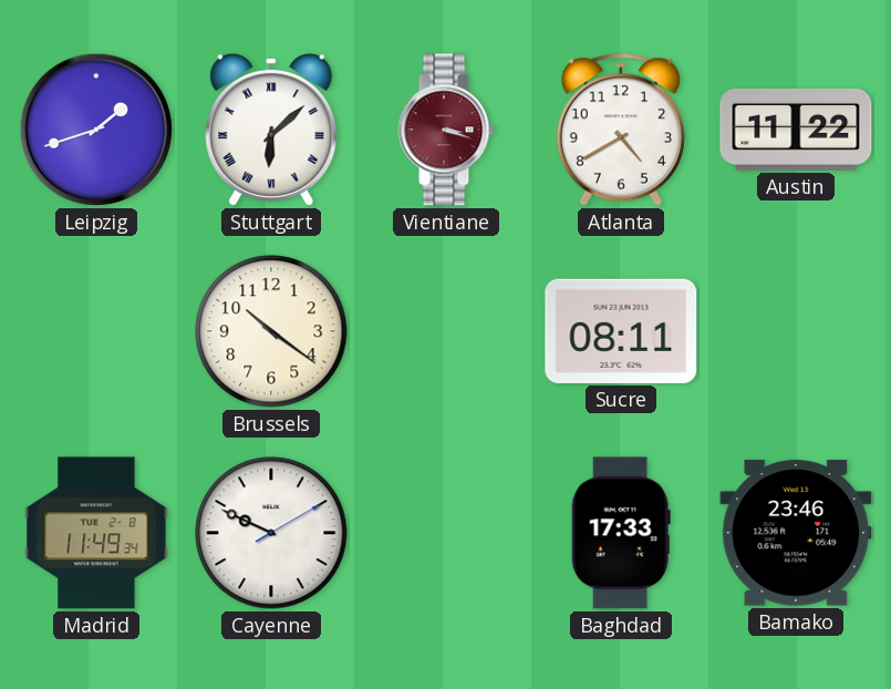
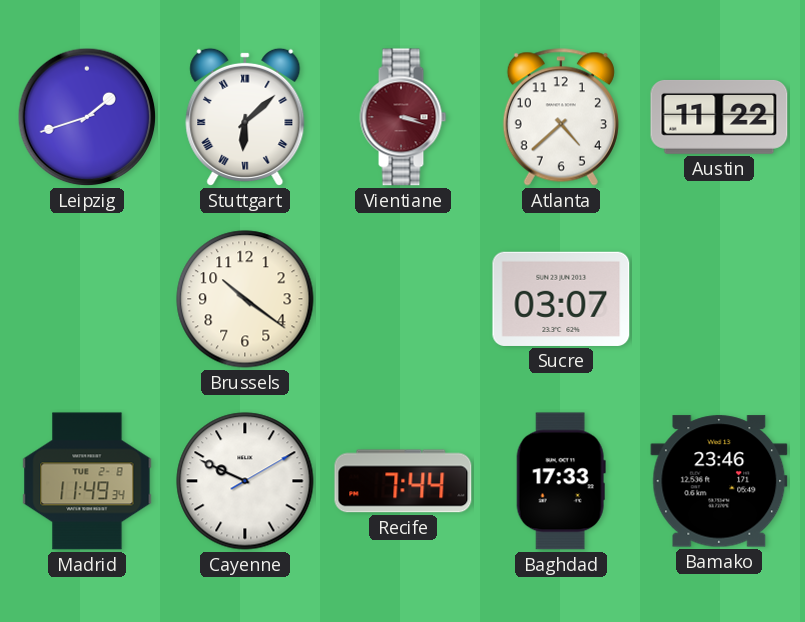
Atlanta: 4:40 -> 4:38 (561, 117)
Sucre: 08:11 -> 03:07 (561, 299)
Recife: none -> 7:44 (403, 481)
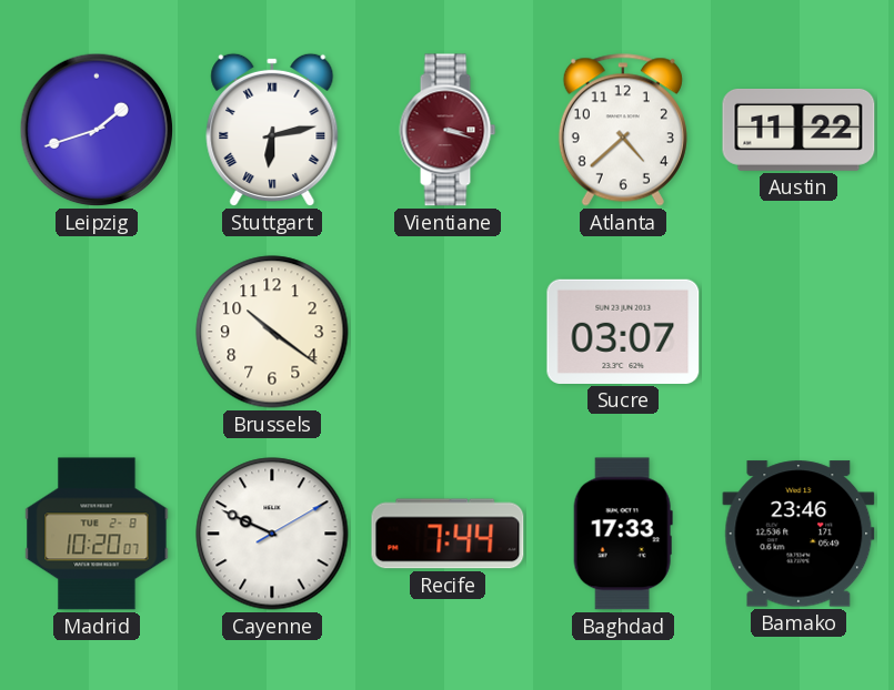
Stuttgart: 6:08 -> 6:13 (272, 130)
Madrid: 11:49 -> 10:20 (97, 534)
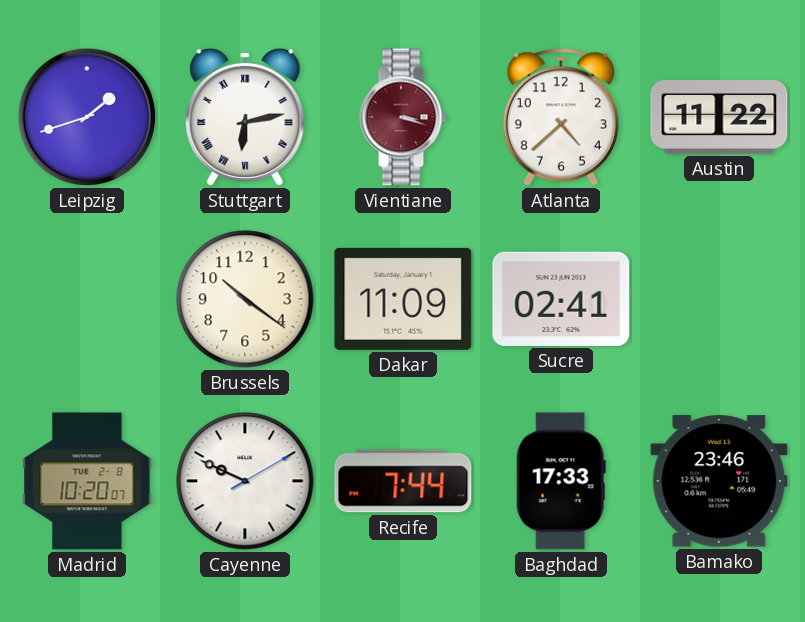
Dakar: none -> 11:09 (403, 299)
Sucre: 03:07 -> 02:41 (561, 299)
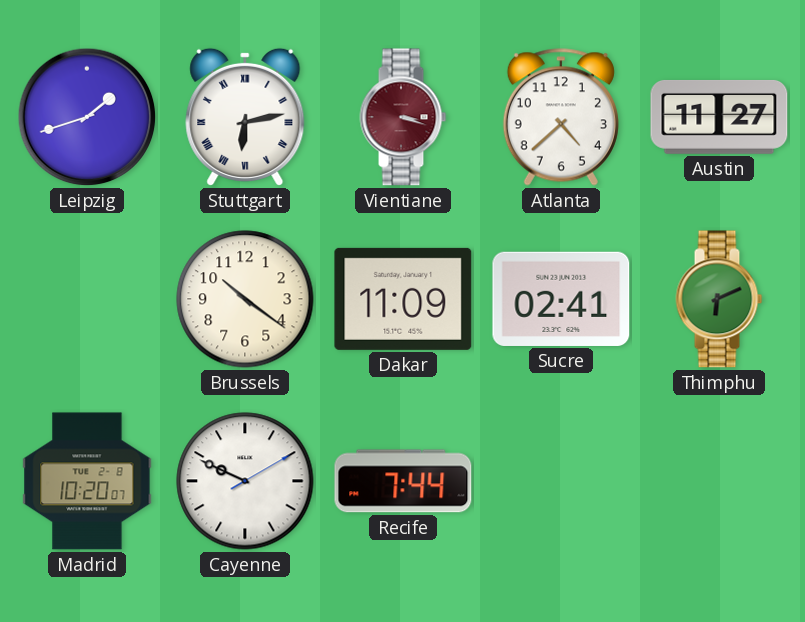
Austin: 11:22 -> 11:27 (719, 117)
Thimphu: none -> 6:11 (719, 299)
Baghdad: 17:33 -> none (561, 481)
Bamako: 23:46 -> none (719, 481)
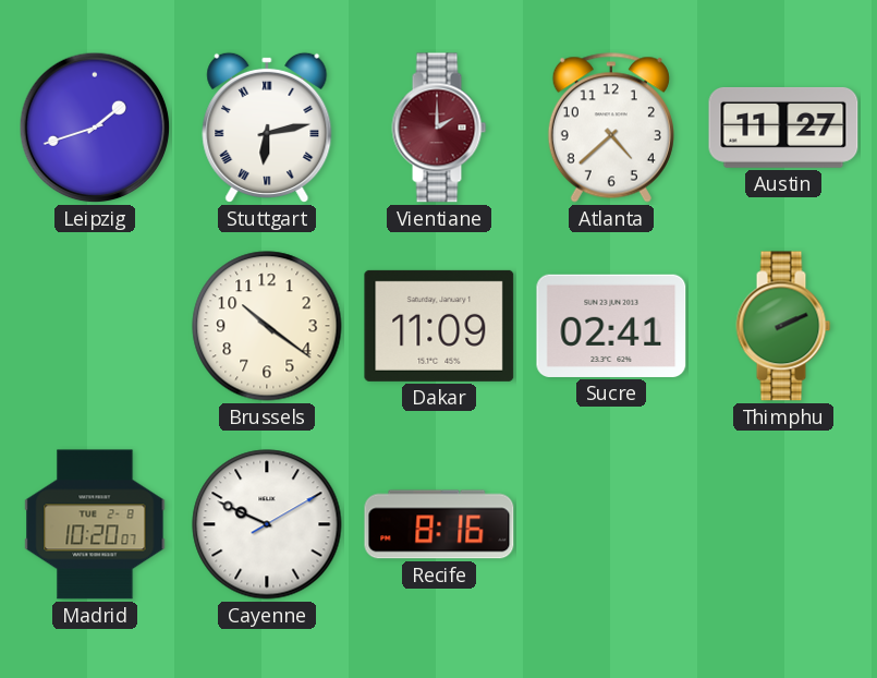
Vientiane: 3:18 -> 2:00 (439, 128)
Thimphu: 6:11 -> 2:11 (783, 326)
Recife: 7:44 -> 8:16 (439, 524)
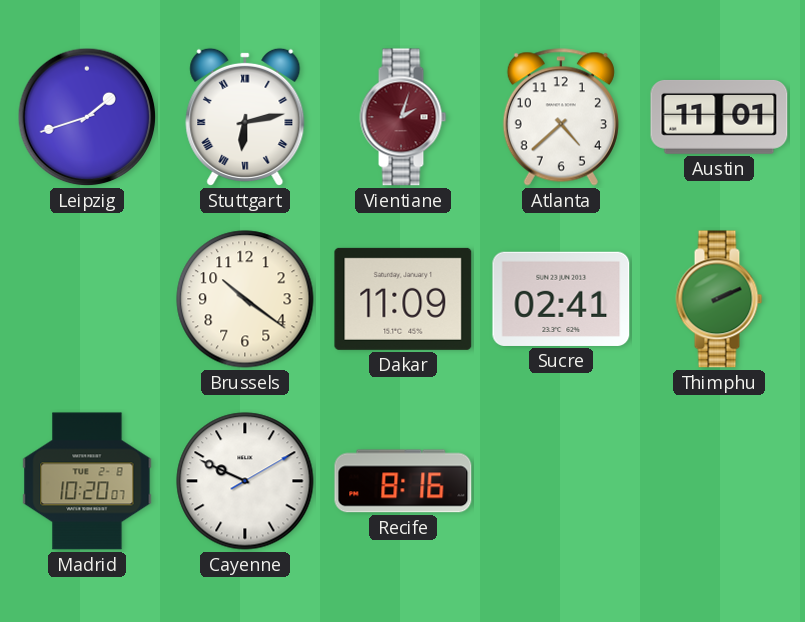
Vientiane: 2:00 -> 2:03 (403, 117)
Austin: 11:27 -> 11:01 (719, 117)
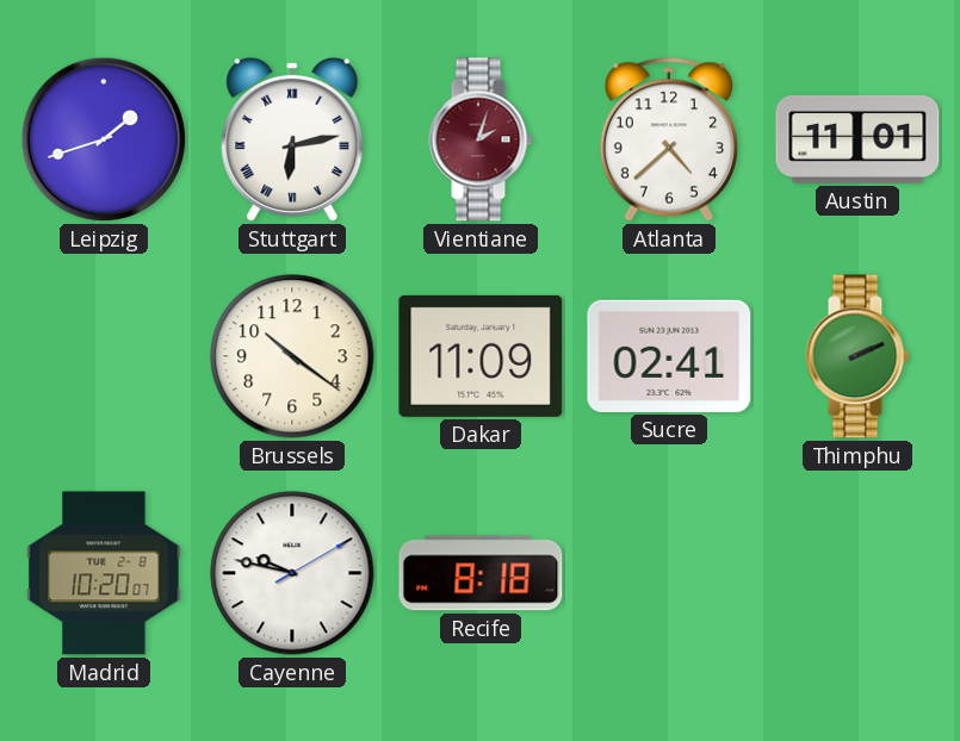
Cayenne: 9:49 -> 9:47 (292, 573)
Recife: 8:16 -> 8:18 (481, 573)
